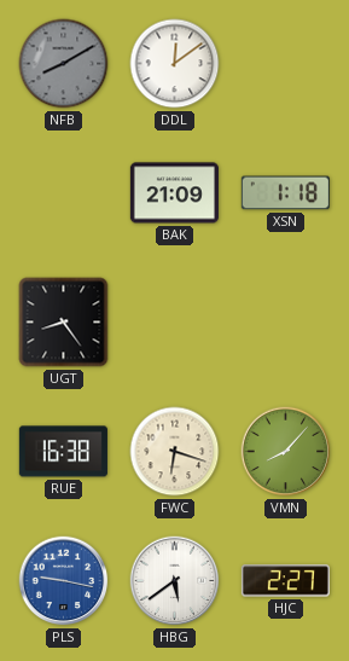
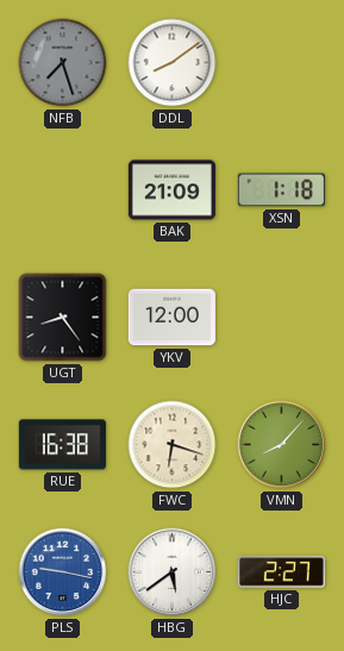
NFB: 8:10 -> 7:27 (63, 63)
DDL: 12:09 -> 8:09 (173, 63)
YKV: none -> 12:00 (171, 318)
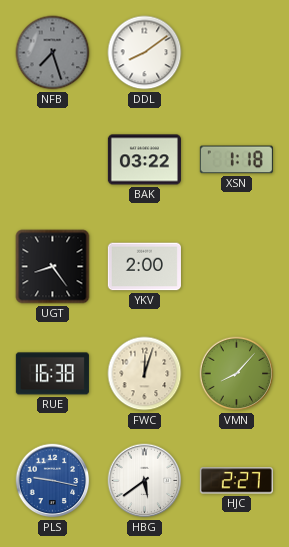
BAK: 21:09 -> 03:22 (144, 160)
YKV: 12:00 -> 2:00 (144, 267)
FWC: 6:18 -> 12:03 (145, 374)
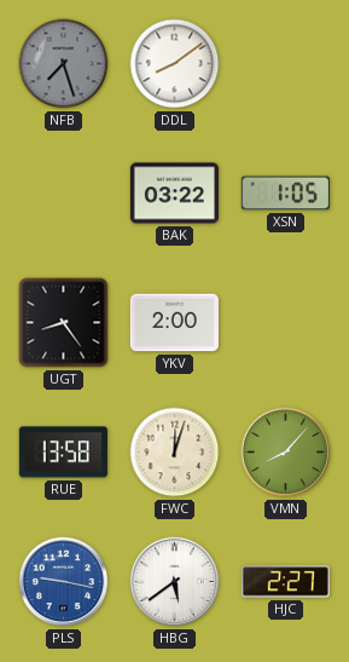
XSN: 1:18 -> 1:05 (285, 194)
RUE: 16:38 -> 13:58 (63, 453)
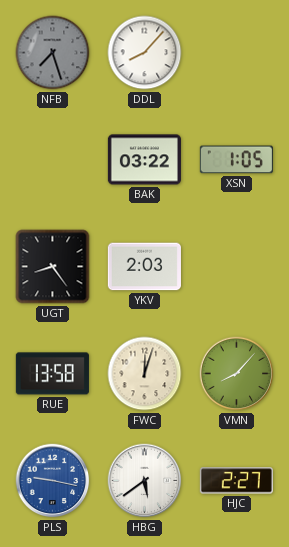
DDL: 8:09 -> 8:07 (145, 53)
YKV: 2:00 -> 2:03 (144, 267)
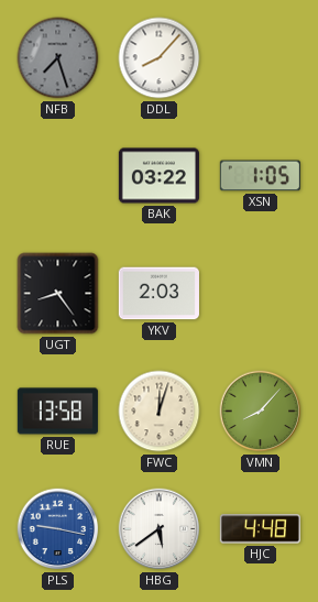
HJC: 2:27 -> 4:48 (260, 529)
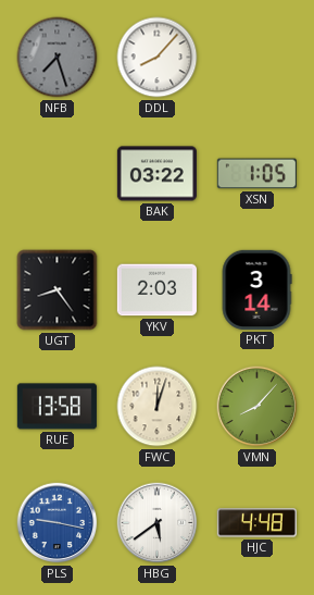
PKT: none -> 3:14 (256, 289)
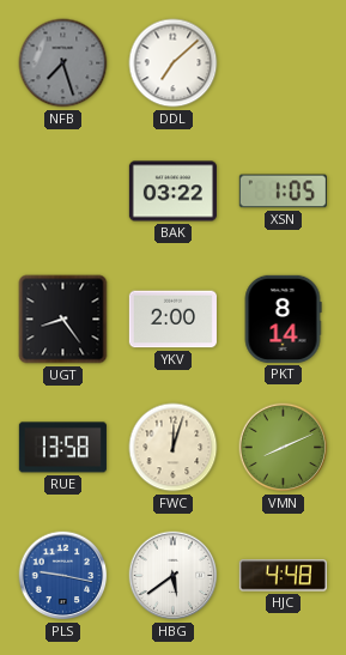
DDL: 8:07 -> 7:08 (174, 63)
YKV: 2:03 -> 2:00 (172, 320)
PKT: 3:14 -> 8:14 (283, 319)
VMN: 8:07 -> 8:11 (284, 448)
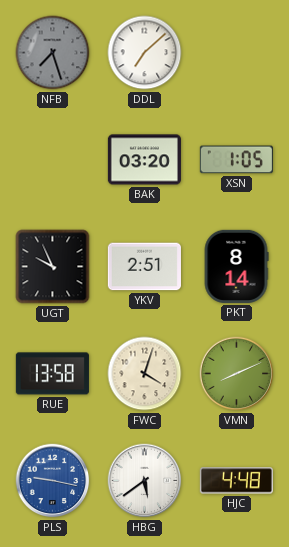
BAK: 03:22 -> 03:20 (144, 160)
UGT: 8:24 -> 9:56 (53, 267)
YKV: 2:00 -> 2:51 (144, 267)
FWC: 12:03 -> 4:03 (145, 374)
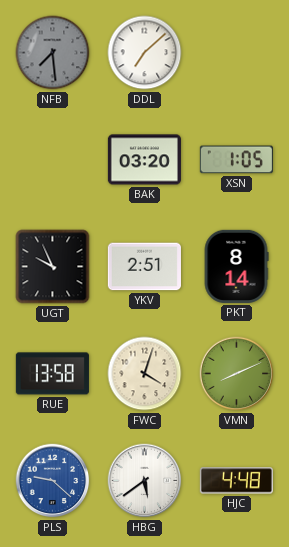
NFB: 7:27 -> 7:29 (53, 53)
PLS: 9:17 -> 9:22 (53, 481)
